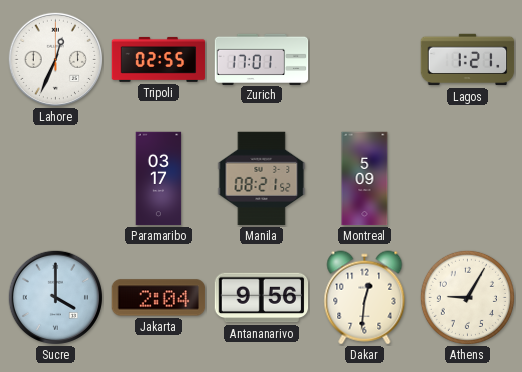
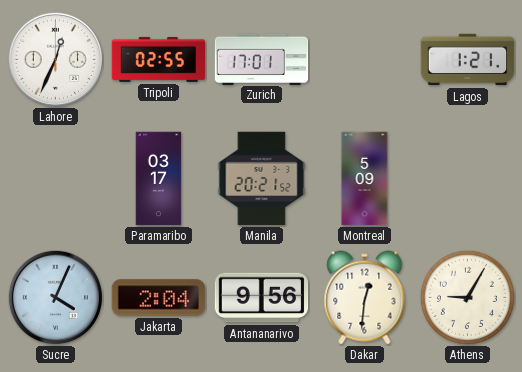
Manila: 08:21 -> 20:21 (262, 179)
Sucre: 4:00 -> 4:04 (55, 297)
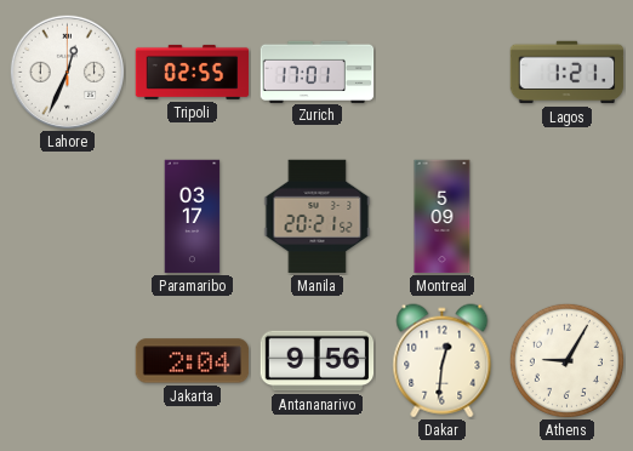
Sucre: 4:04 -> none (55, 297)
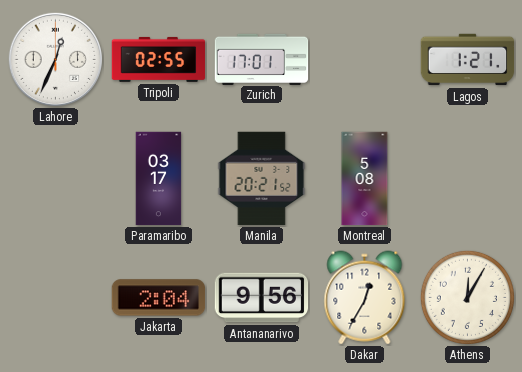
Montreal: 5:09 -> 5:08 (365, 179)
Dakar: 12:31 -> 12:35 (365, 298)
Athens: 9:05 -> 12:05 (467, 297)
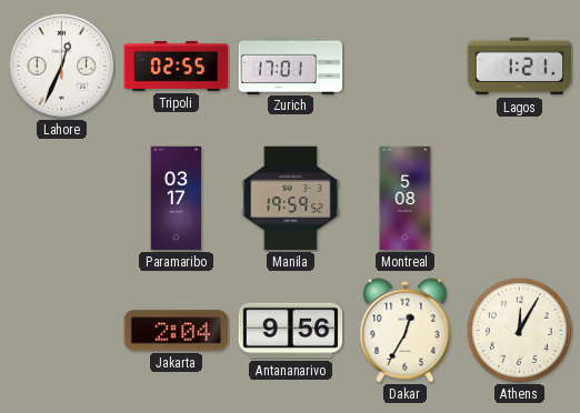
Manila: 20:21 -> 19:59 (291, 199)
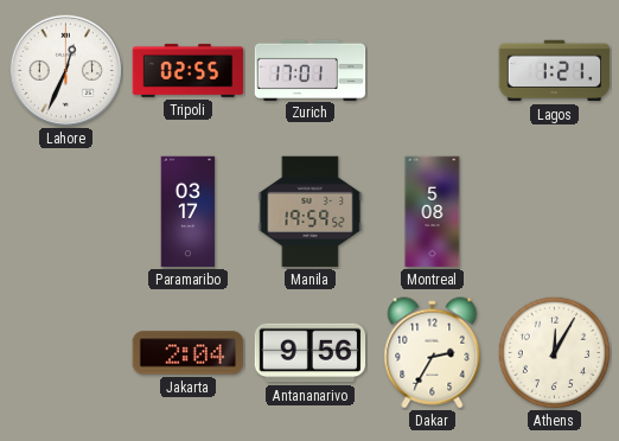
Dakar: 12:35 -> 2:35 (433, 353)
